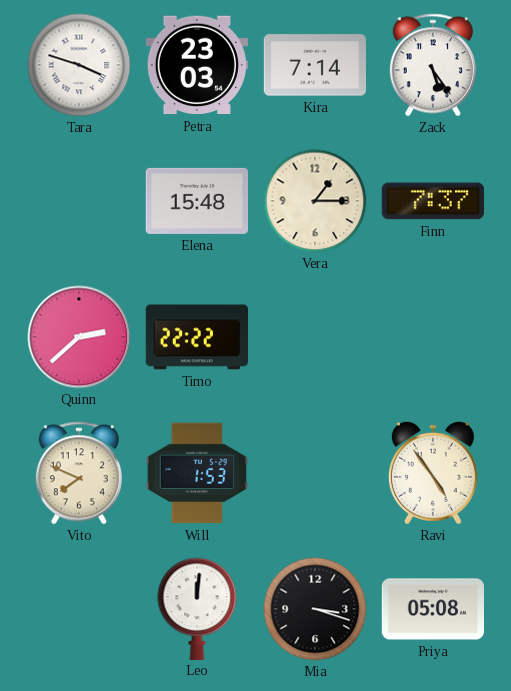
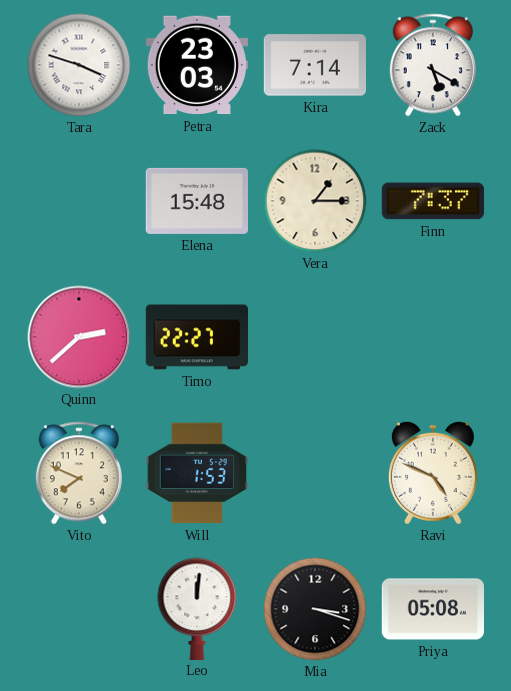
Zack: 5:24 -> 5:20 (433, 65)
Timo: 22:22 -> 22:27 (196, 337)
Ravi: 4:54 -> 4:49 (433, 473)
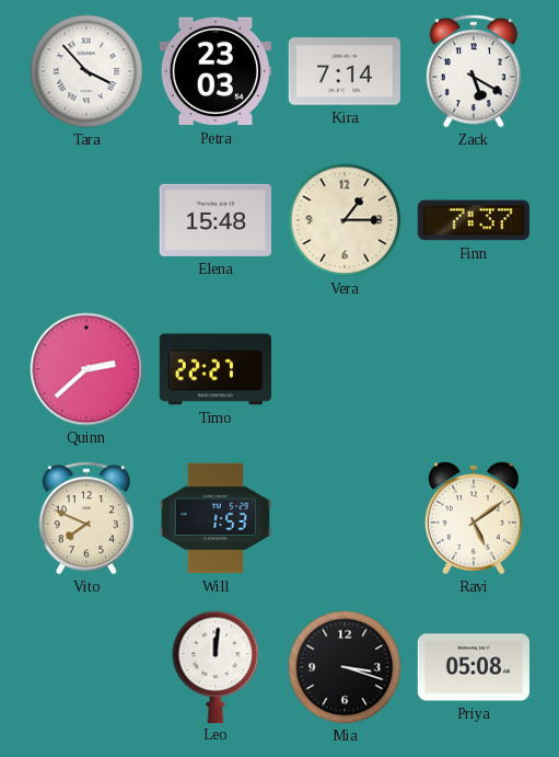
Tara: 3:48 -> 3:53 (86, 71)
Ravi: 4:49 -> 5:09 (474, 518)
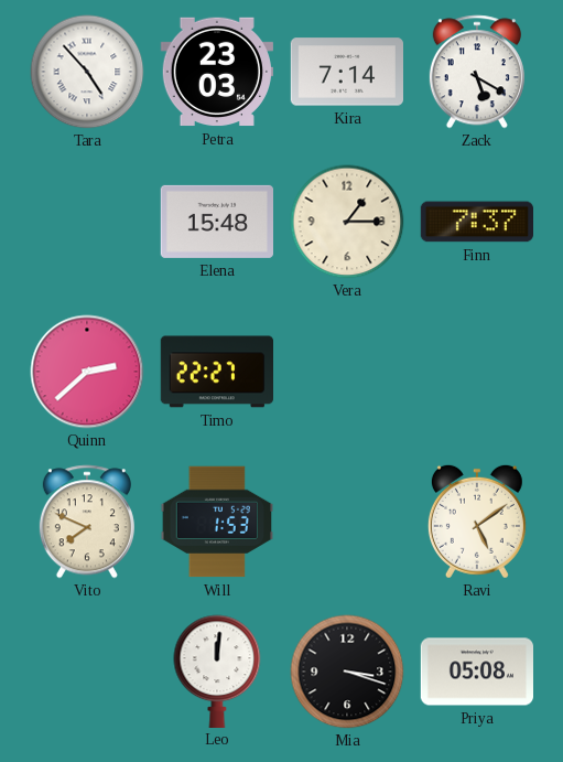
Tara: 3:53 -> 4:53 (87, 72)
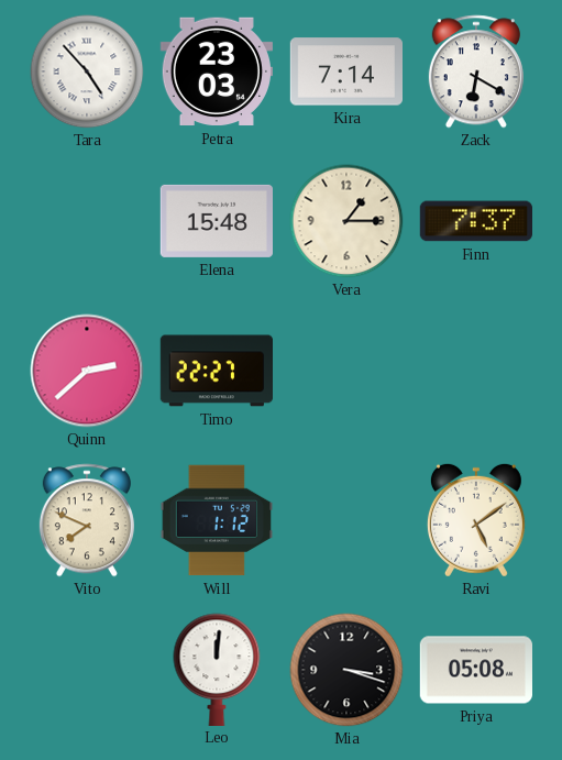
Zack: 5:20 -> 6:20 (476, 71)
Will: 1:53 -> 1:12 (216, 520)
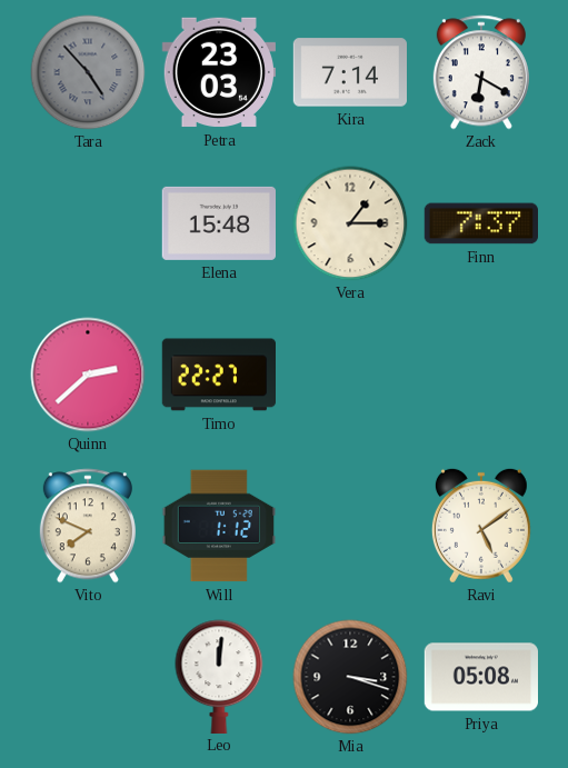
Tara dial: white -> grey (88, 72)
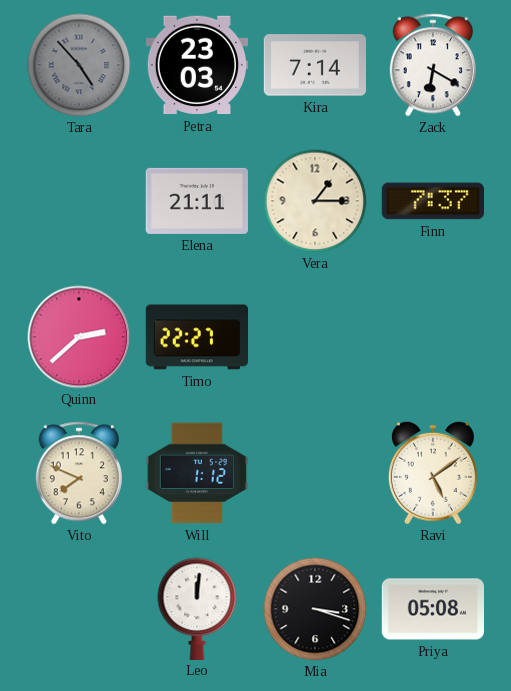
Elena: 15:48 -> 21:11 (196, 201)
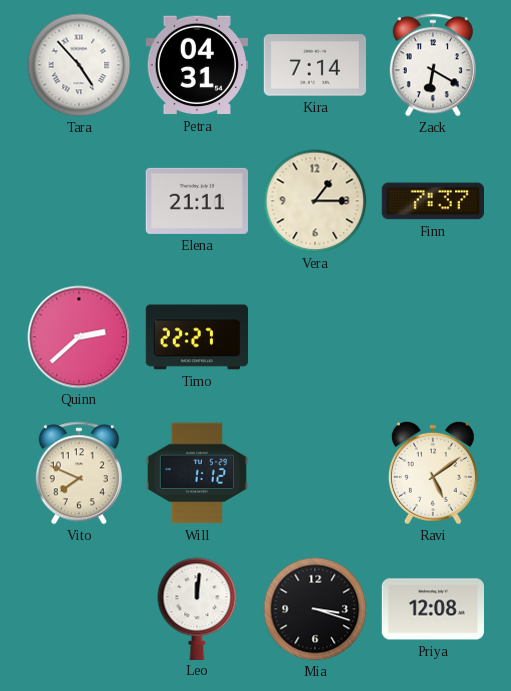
Tara dial: grey -> white (79, 65)
Petra: 23:03 -> 04:31 (196, 65)
Priya: 05:08 -> 12:08 (432, 609)
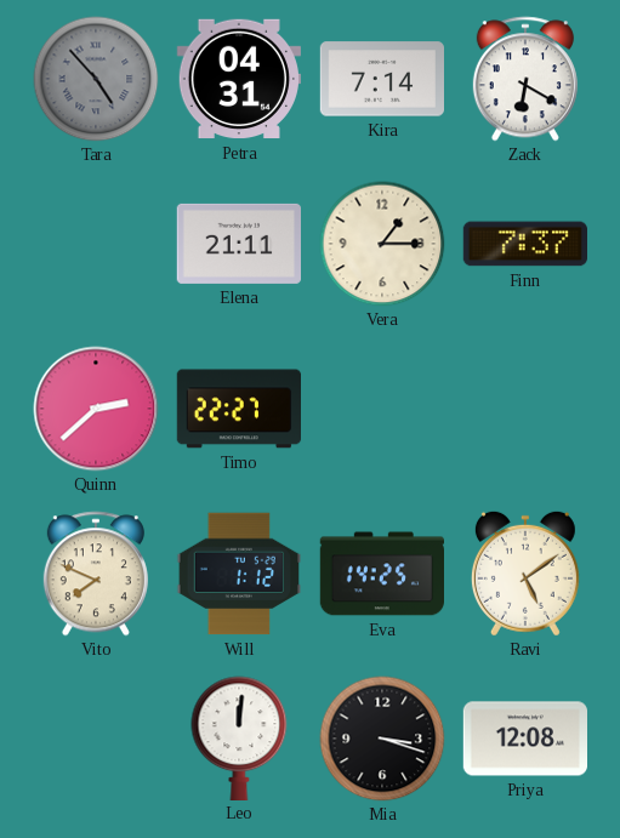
Tara dial: white -> grey (96, 79)
Eva: none -> 14:25 (381, 574)
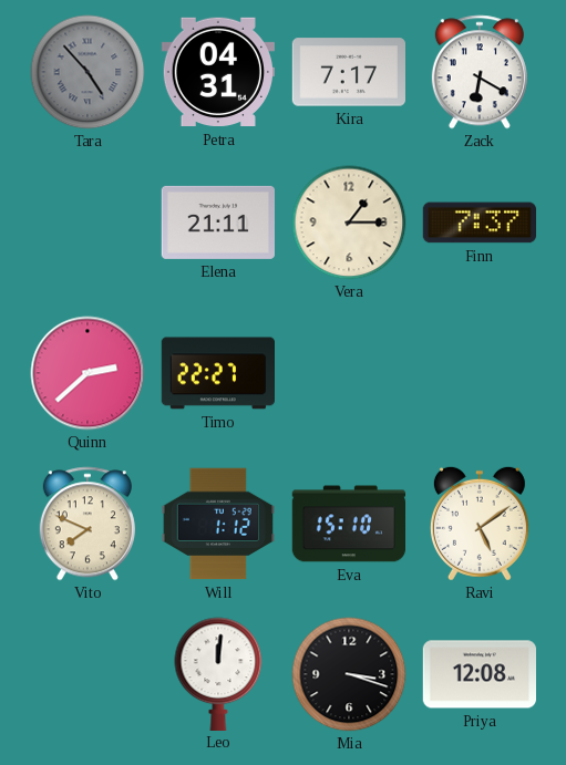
Kira: 7:14 -> 7:17 (348, 72)
Eva: 14:25 -> 15:10 (348, 524)
